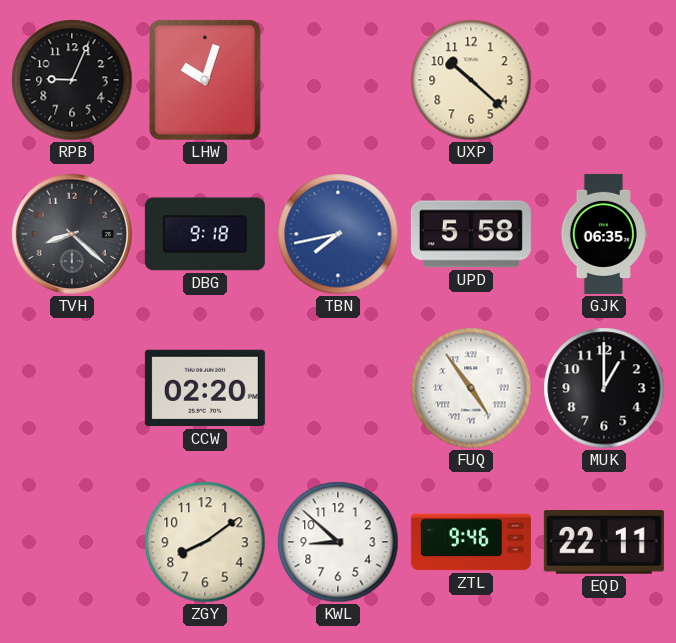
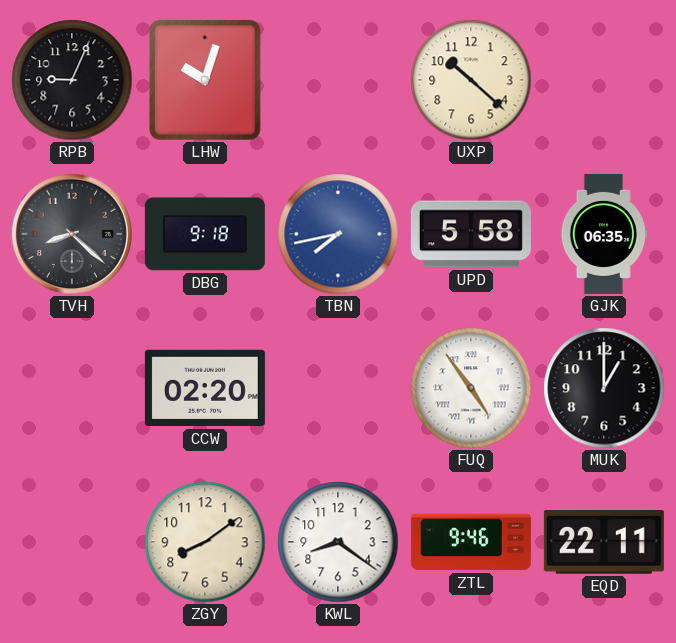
KWL: 8:52 -> 8:21 (338, 542)
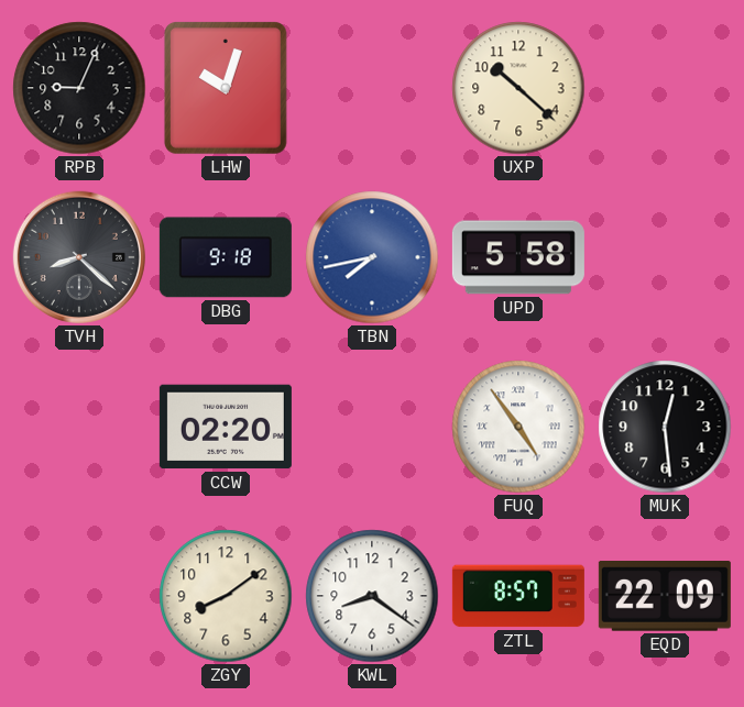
GJK: 06:35 -> none (604, 234)
MUK: 1:00 -> 12:29 (665, 427)
ZTL: 9:46 -> 8:57 (518, 596)
EQD: 22:11 -> 22:09 (665, 597)
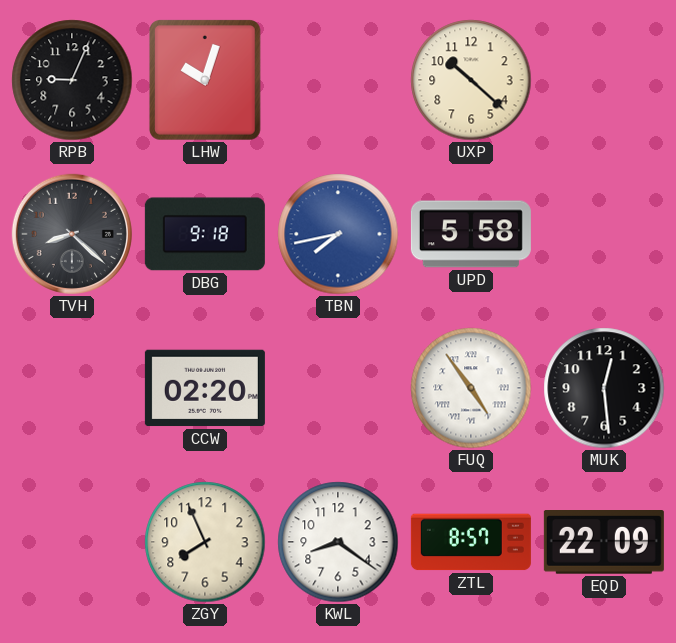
ZGY: 8:09 -> 7:56 (205, 542)
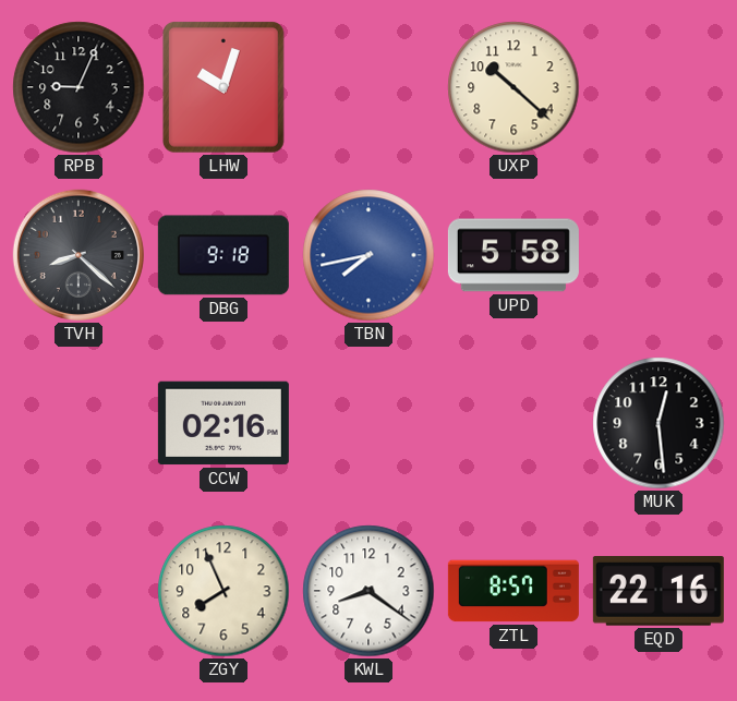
CCW: 02:20 -> 02:16 (223, 423)
FUQ: 4:54 -> none (471, 388)
EQD: 22:09 -> 22:16 (659, 592)
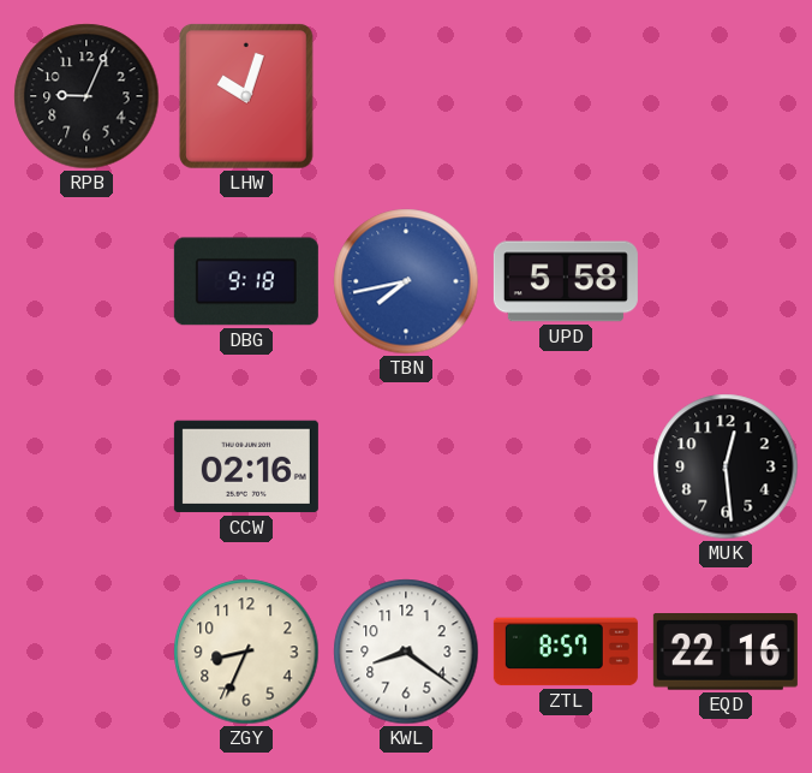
UXP: 10:22 -> none (514, 87)
TVH: 8:22 -> none (78, 255)
ZGY: 7:56 -> 8:34 (246, 652)
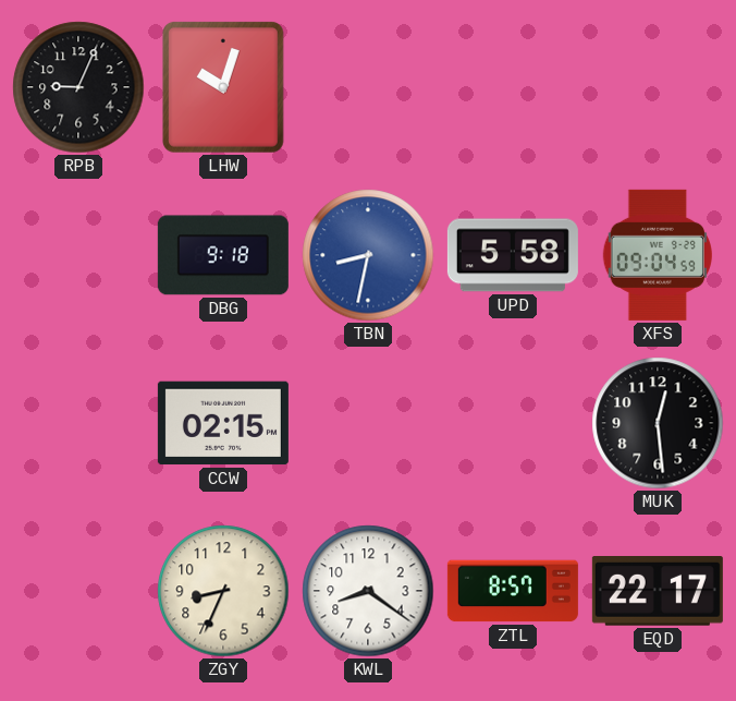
TBN: 7:43 -> 8:32 (368, 255)
XFS: none -> 09:04 (658, 255)
CCW: 02:16 -> 02:15 (223, 423)
EQD: 22:16 -> 22:17 (658, 592)
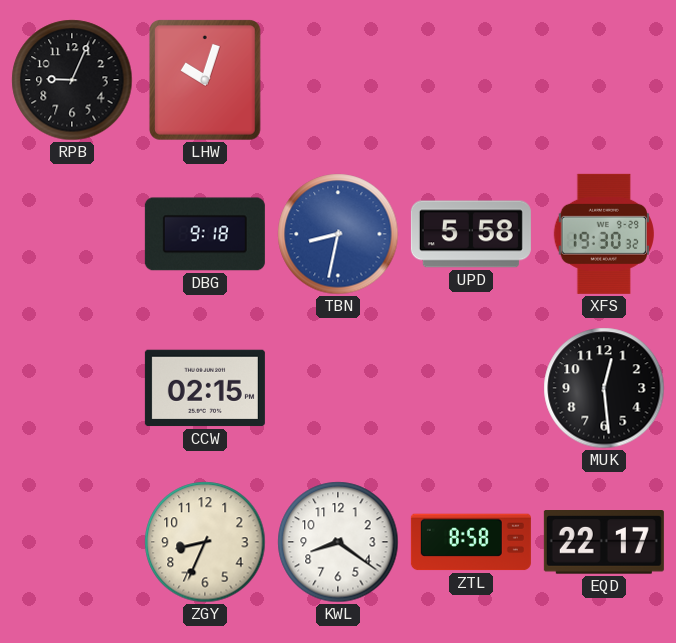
XFS: 09:04 -> 19:30 (604, 234)
ZTL: 8:57 -> 8:58 (471, 542)
